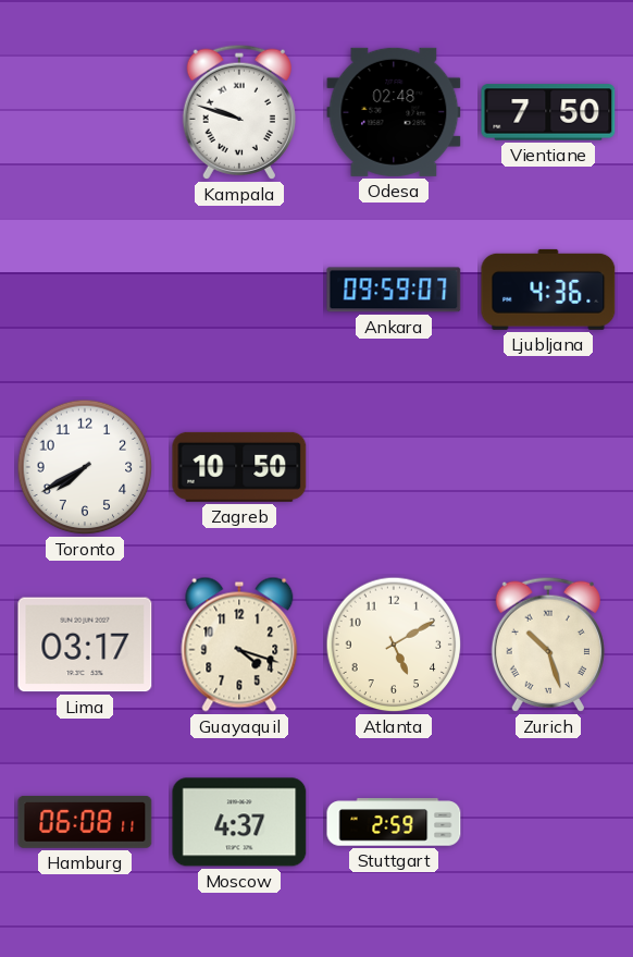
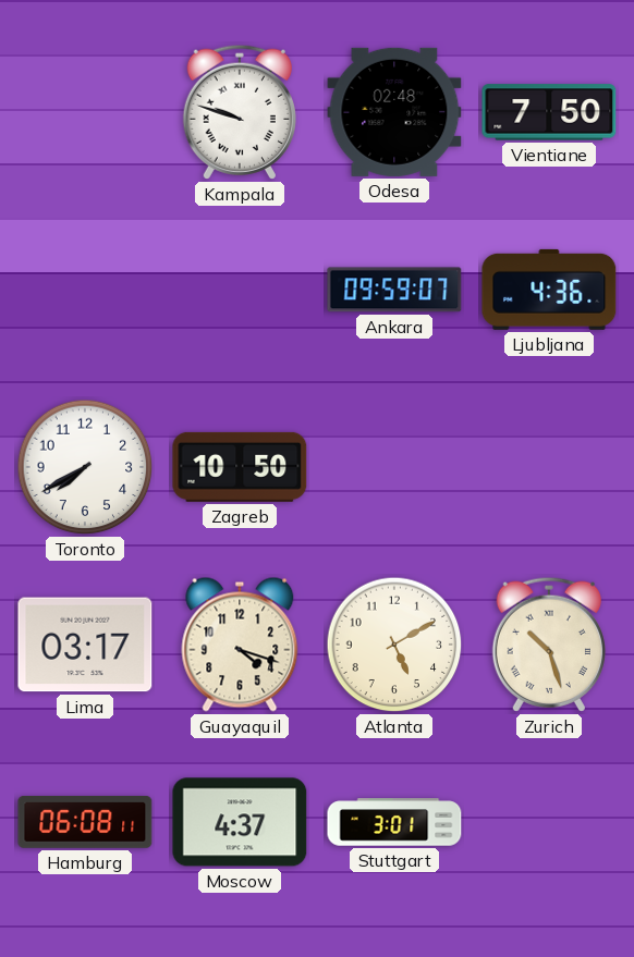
Stuttgart: 2:59 -> 3:01 (394, 822)
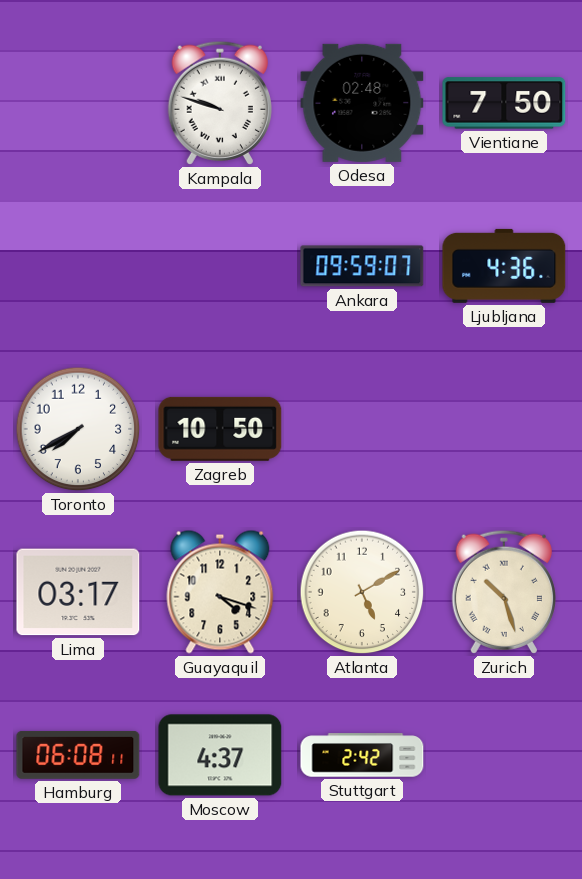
Stuttgart: 3:01 -> 2:42 (362, 755)
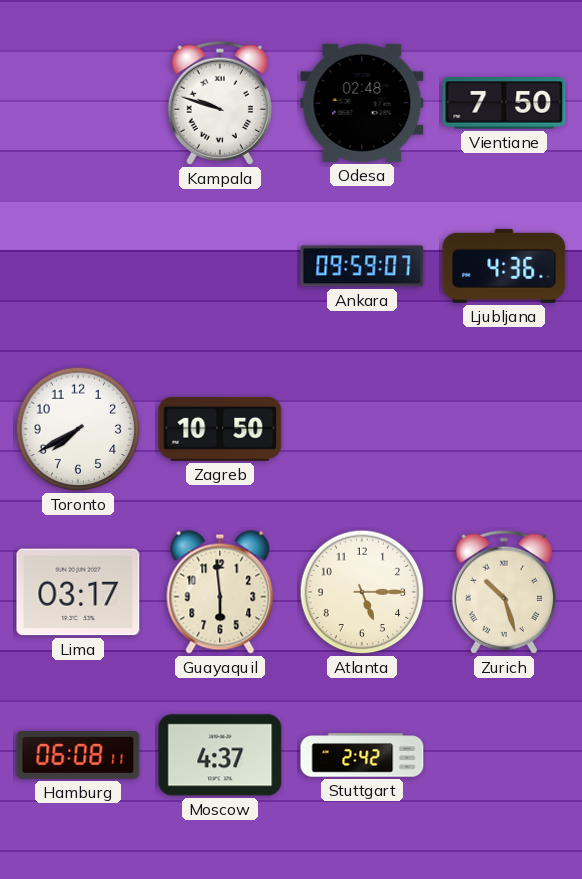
Guayaquil: 4:18 -> 5:59 (220, 592)
Atlanta: 5:10 -> 5:15 (362, 592)
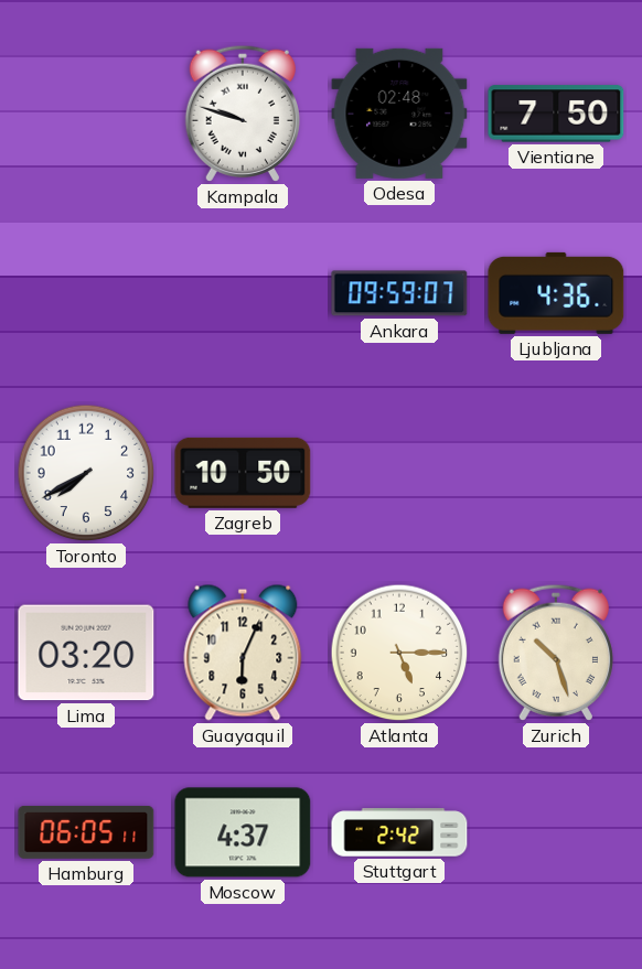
Lima: 03:17 -> 03:20 (86, 653)
Guayaquil: 5:59 -> 6:04 (243, 653)
Hamburg: 06:08 -> 06:05 (86, 832)
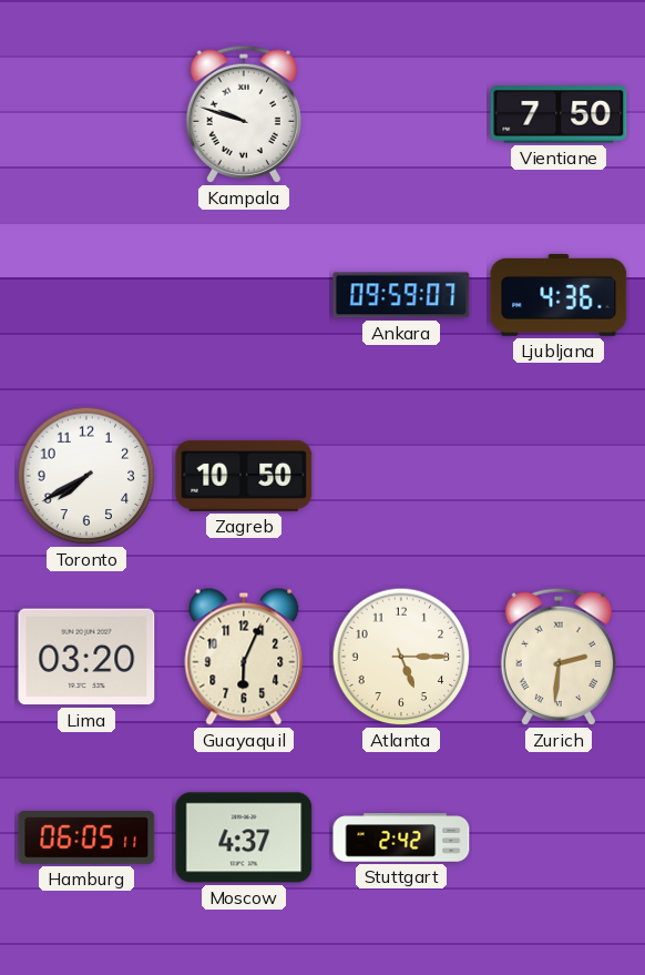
Odesa: 02:48 -> none (399, 114)
Zurich: 10:27 -> 2:31 (559, 657)
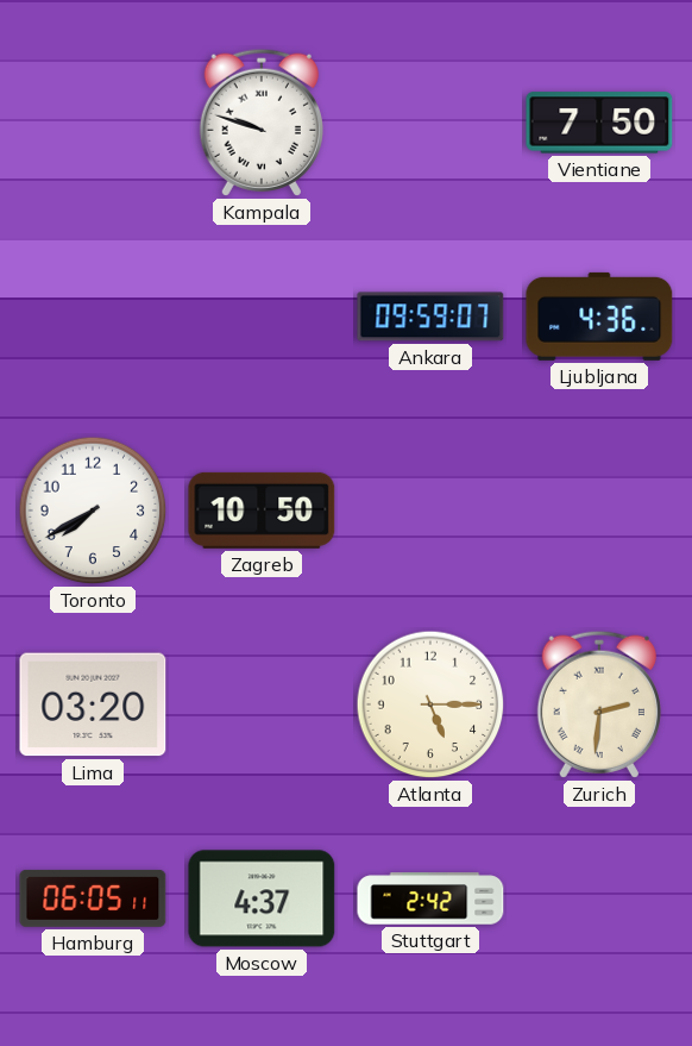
Guayaquil: 6:04 -> none (244, 657)
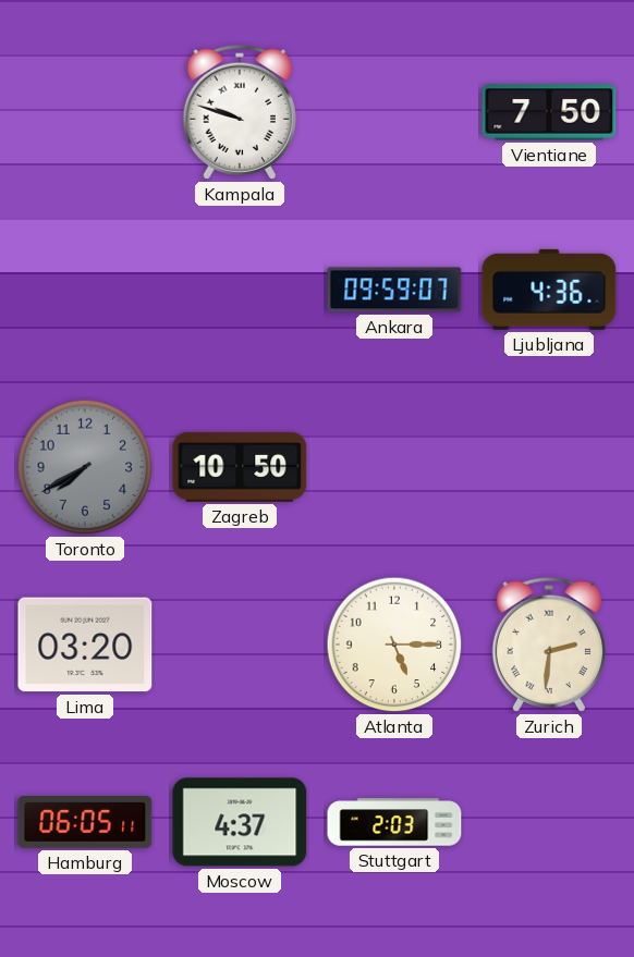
Toronto dial: white -> grey (85, 467)
Stuttgart: 2:42 -> 2:03 (394, 822)
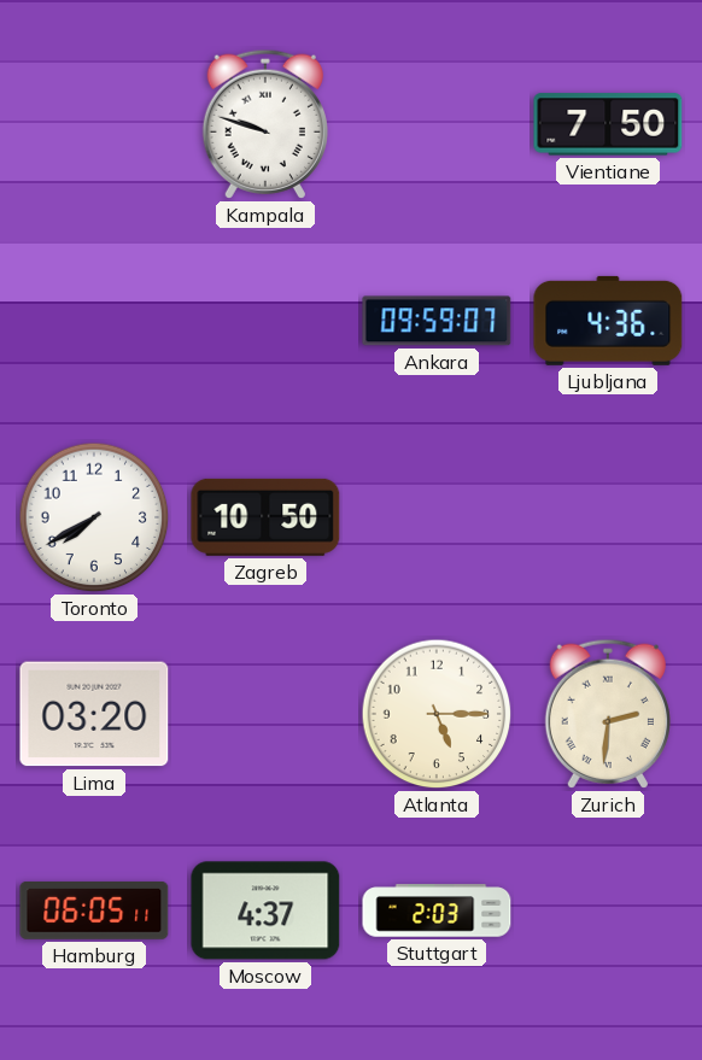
Toronto dial: grey -> white (94, 517)
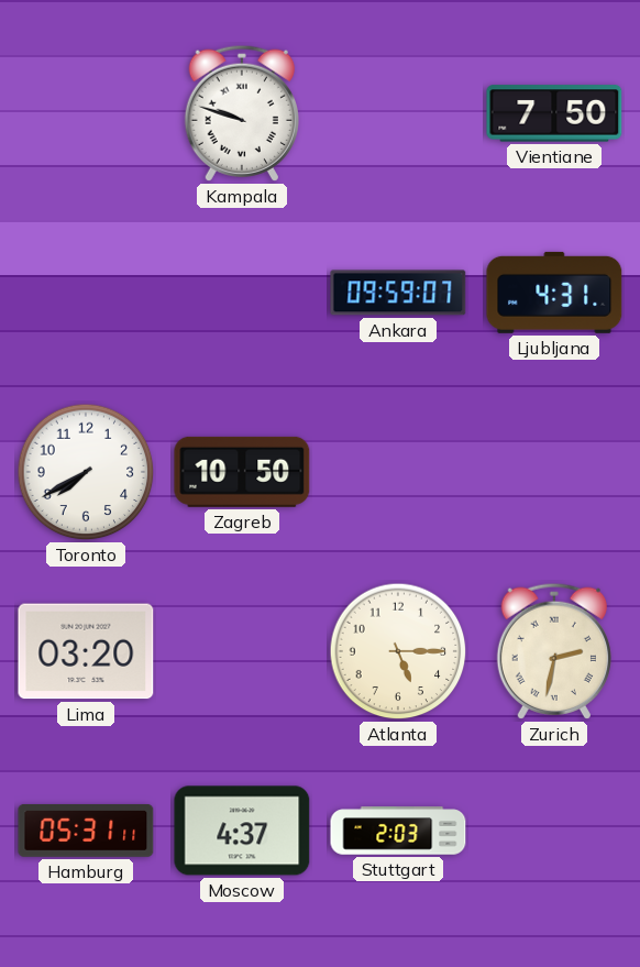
Ljubljana: 4:36 -> 4:31 (554, 293)
Zurich: 2:31 -> 2:32 (554, 651)
Hamburg: 06:05 -> 05:31 (86, 831)
